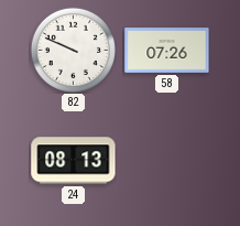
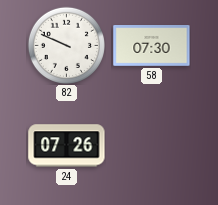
58: 07:26 -> 07:30 (152, 46)
24: 08:13 -> 07:26 (67, 146)
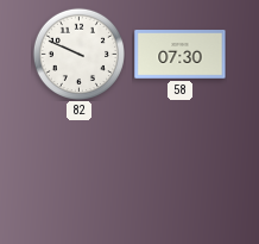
24: 07:26 -> none (67, 146)
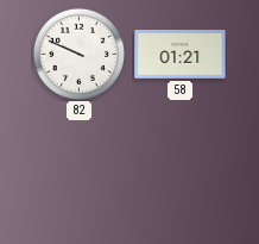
58: 07:30 -> 01:21 (181, 55)
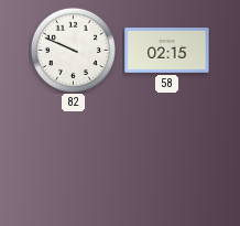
58: 01:21 -> 02:15 (167, 51)
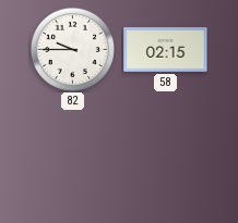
82: 9:49 -> 9:45 (72, 49)
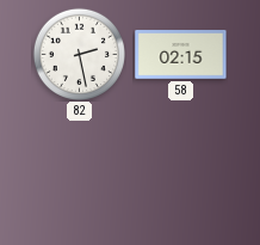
82: 9:45 -> 2:28 (79, 54)
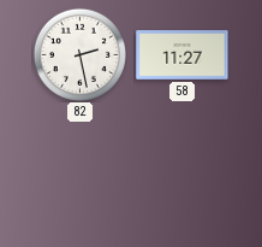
58: 02:15 -> 11:27 (183, 55)
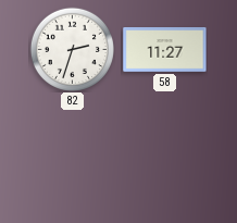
82: 2:28 -> 2:33 (72, 49)
